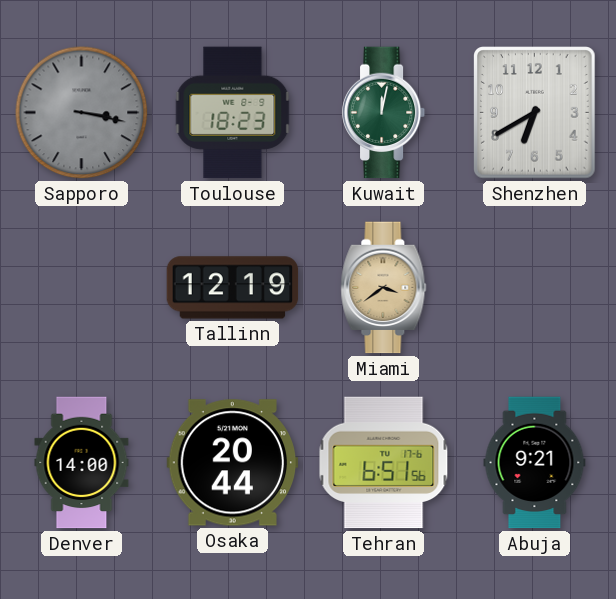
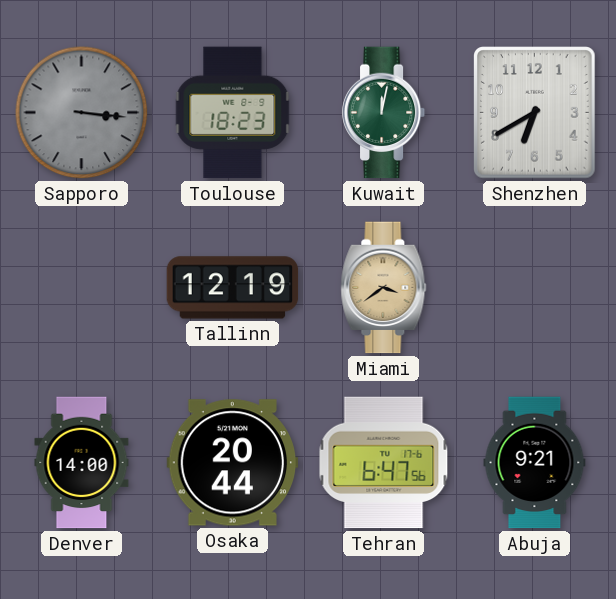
Sapporo: 3:17 -> 3:16 (82, 113)
Tehran: 6:51 -> 6:47 (384, 463)
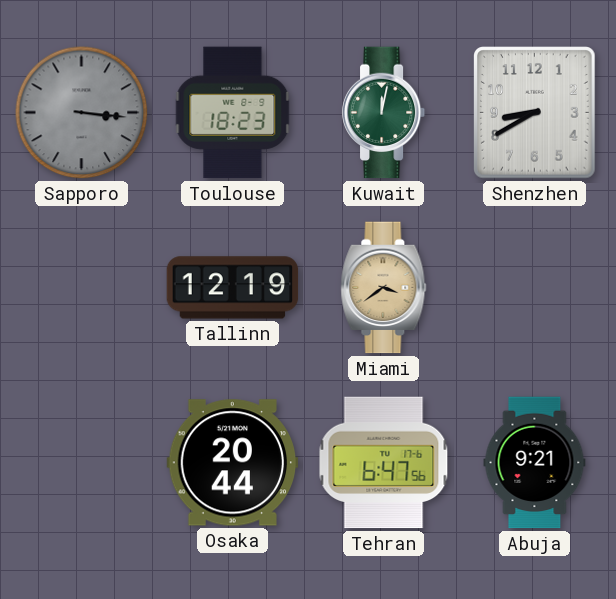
Shenzhen: 6:40 -> 8:40 (535, 113)
Denver: 14:00 -> none (82, 463)
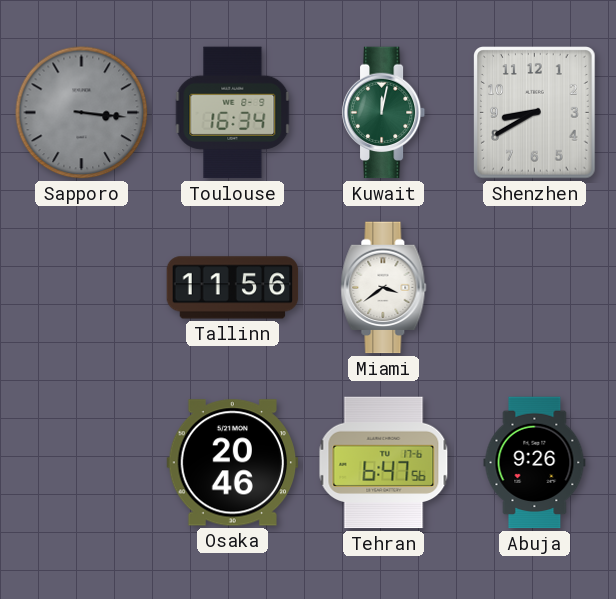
Toulouse: 18:23 -> 16:34 (233, 113)
Tallinn: 12:19 -> 11:56 (233, 288)
Miami dial: champagne -> white (384, 288)
Osaka: 20:44 -> 20:46 (233, 463)
Abuja: 9:21 -> 9:26 (535, 463)
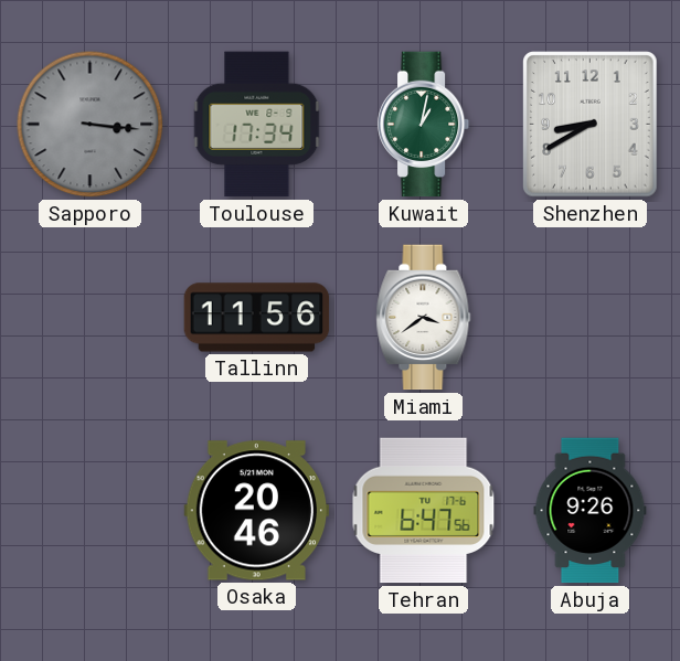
Toulouse: 16:34 -> 17:34 (257, 125)
Kuwait: 12:02 -> 1:02 (424, 125)
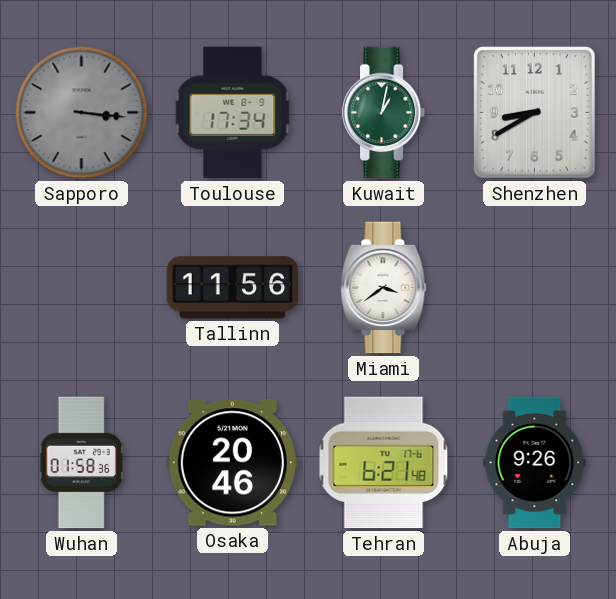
Wuhan: none -> 01:58 (81, 463)
Tehran: 6:47 -> 6:21 (384, 463)
